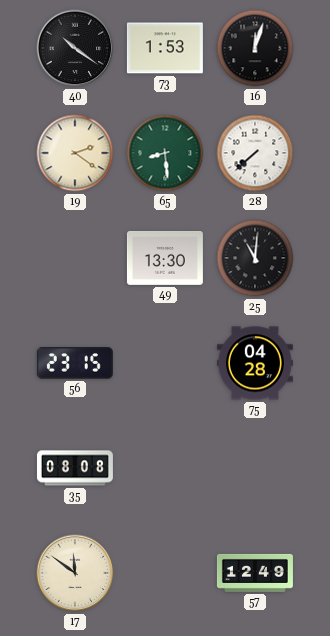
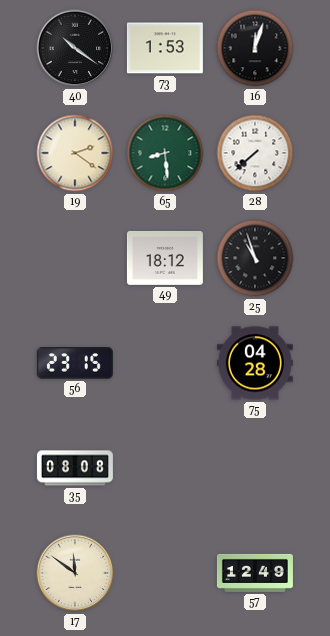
49: 13:30 -> 18:12 (165, 258)
25: 11:01 -> 10:57 (255, 258)
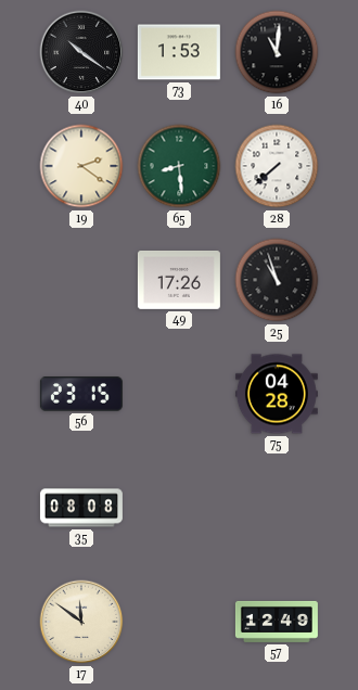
16: 12:03 -> 11:01 (277, 52)
49: 18:12 -> 17:26 (179, 280)
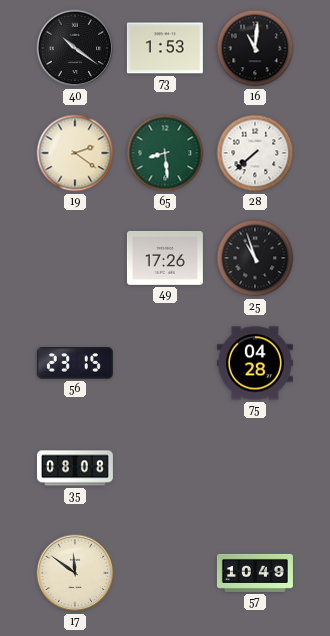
57: 12:49 -> 10:49 (255, 573)
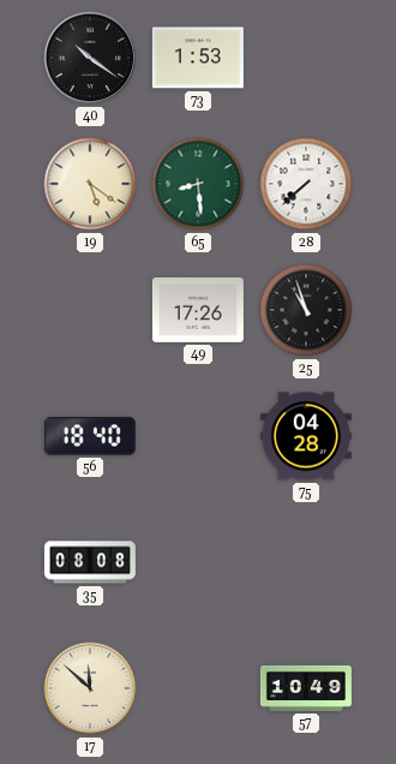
16: 11:01 -> none (255, 48)
19: 2:21 -> 5:21 (90, 184)
56: 23:15 -> 18:40 (90, 436)
17: 11:51 -> 11:52 (90, 688)
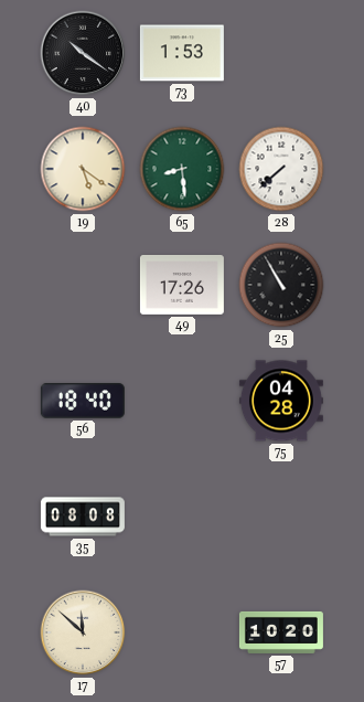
25: 10:57 -> 10:55 (281, 285)
57: 10:49 -> 10:20 (281, 632)
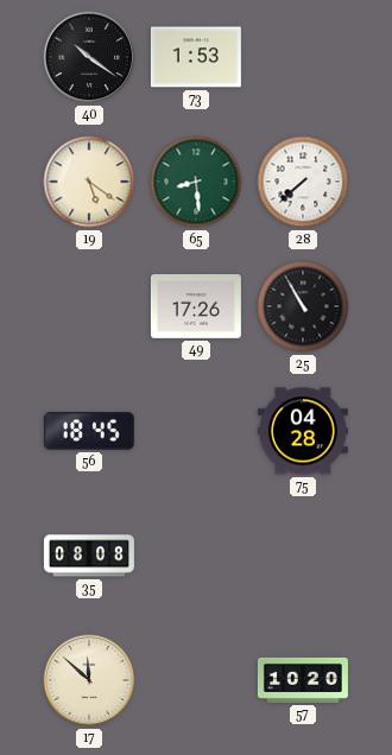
56: 18:40 -> 18:45 (89, 431)
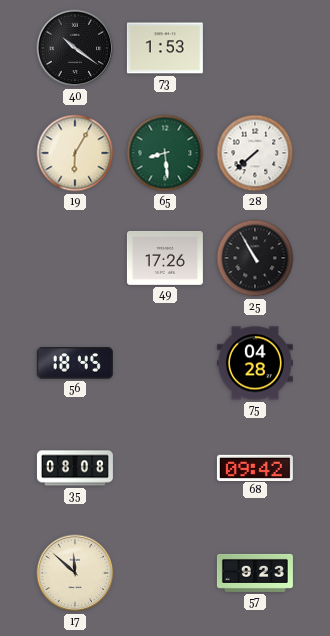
19: 5:21 -> 6:05 (75, 153)
68: none -> 09:42 (255, 467)
57: 10:20 -> 9:23 (255, 573)
